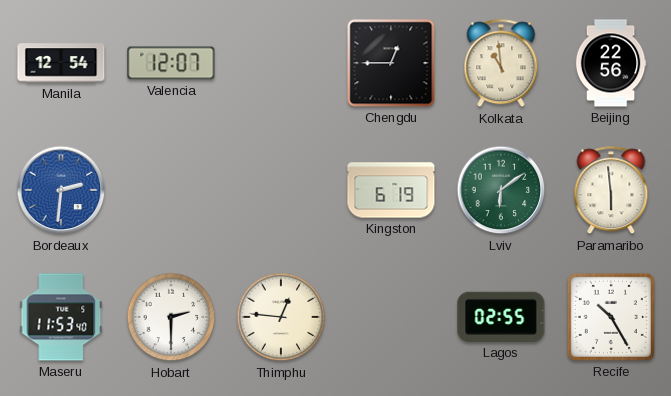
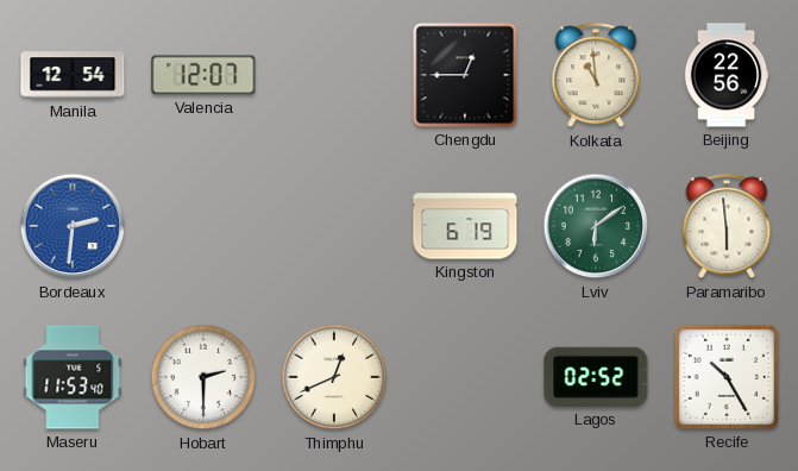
Thimphu: 12:46 -> 12:41 (334, 377)
Lagos: 02:55 -> 02:52 (596, 377)
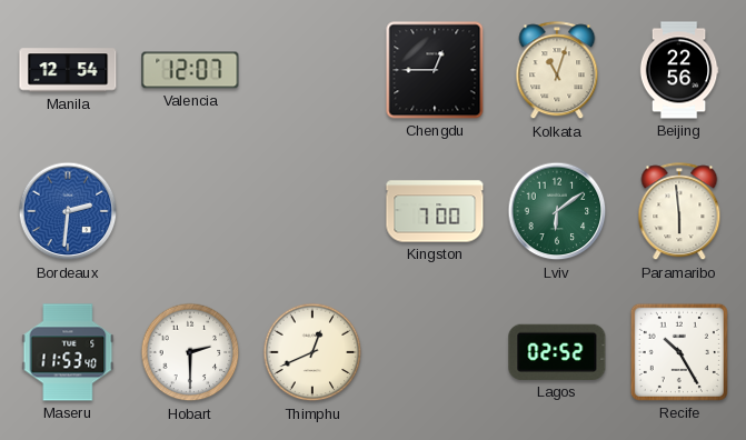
Kolkata: 10:59 -> 11:03 (557, 71)
Kingston: 6:19 -> 7:00 (435, 211)
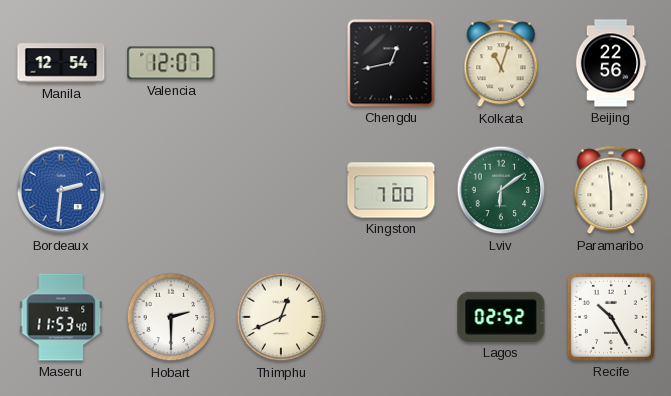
Chengdu: 12:45 -> 12:43 (391, 63)
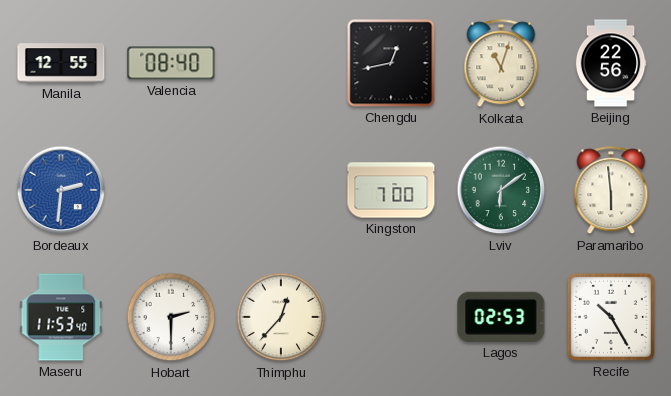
Manila: 12:54 -> 12:55 (61, 63)
Valencia: 12:07 -> 08:40 (171, 63)
Thimphu: 12:41 -> 12:37 (281, 317)
Lagos: 02:52 -> 02:53 (501, 317)
